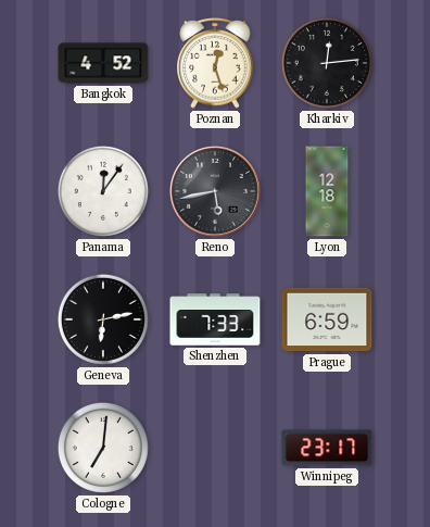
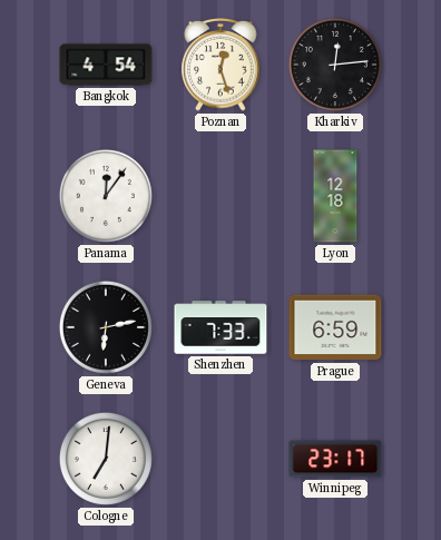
Bangkok: 4:52 -> 4:54 (106, 65)
Reno: 5:43 -> none (215, 191)
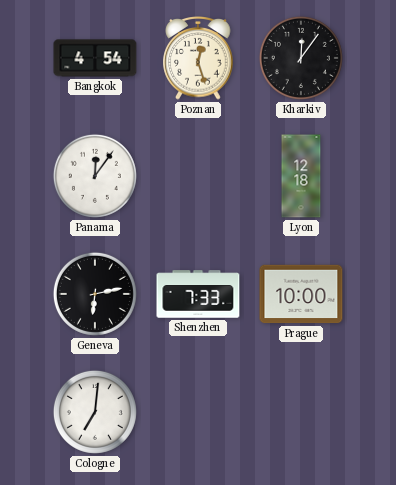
Kharkiv: 12:14 -> 12:06 (301, 58)
Prague: 6:59 -> 10:00 (301, 294)
Winnipeg: 23:17 -> none (335, 459)
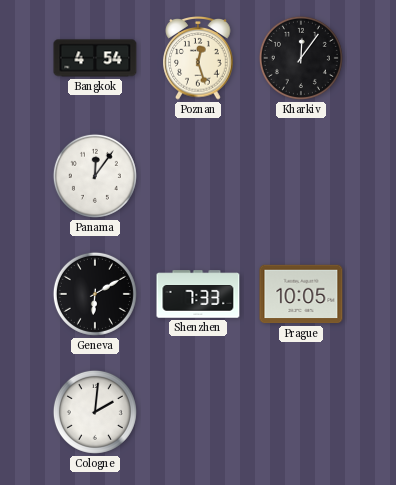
Lyon: 12:18 -> none (301, 176)
Geneva: 6:13 -> 6:10 (95, 294)
Prague: 10:00 -> 10:05 (301, 294)
Cologne: 7:01 -> 2:01 (95, 412)
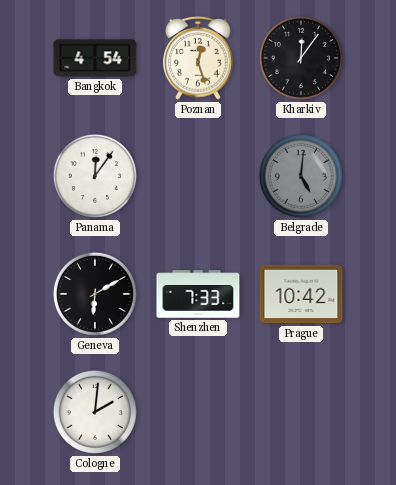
Belgrade: none -> 5:01 (301, 176)
Prague: 10:05 -> 10:42 (301, 294)
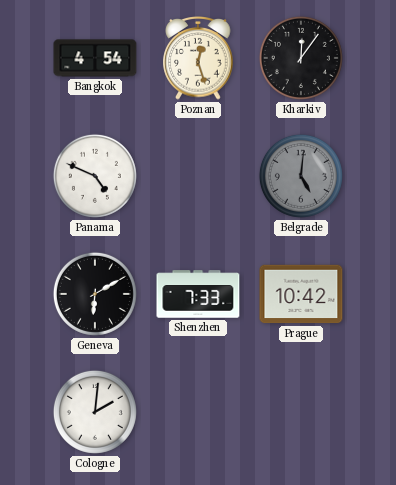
Panama: 12:06 -> 4:49 (95, 176)
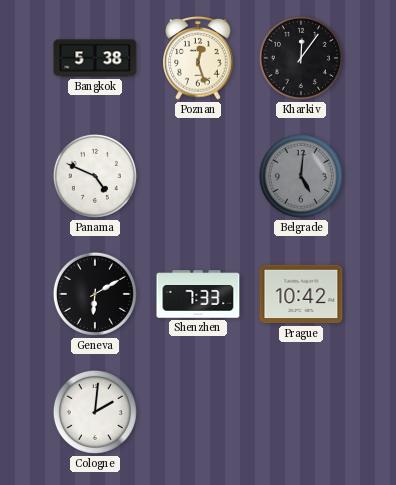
Bangkok: 4:54 -> 5:38 (95, 58)
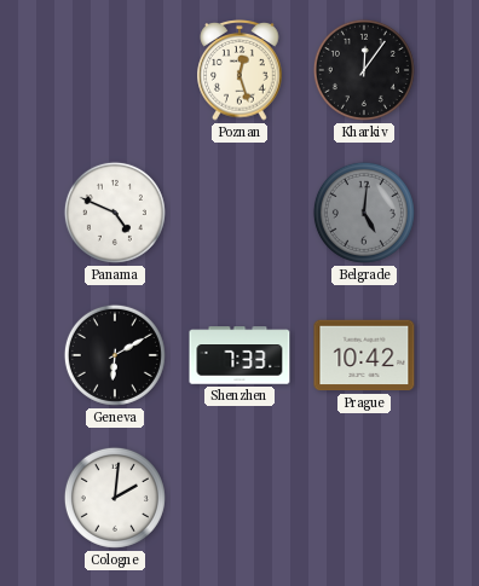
Bangkok: 5:38 -> none (95, 58)
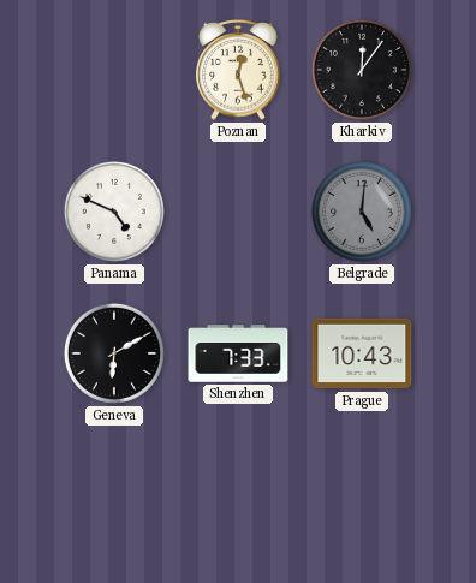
Prague: 10:42 -> 10:43 (362, 353)
Cologne: 2:01 -> none (115, 498)
